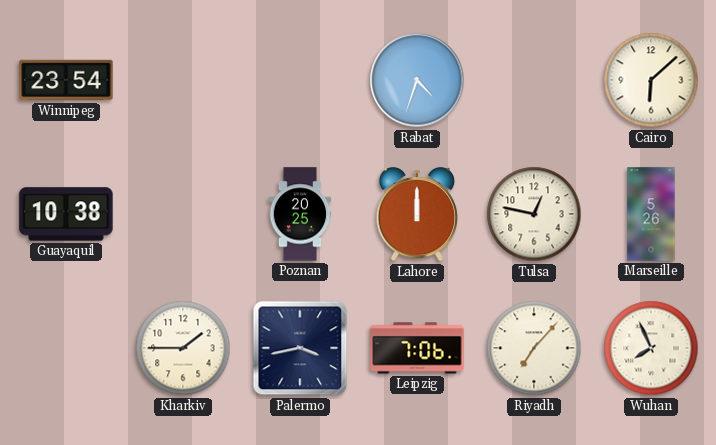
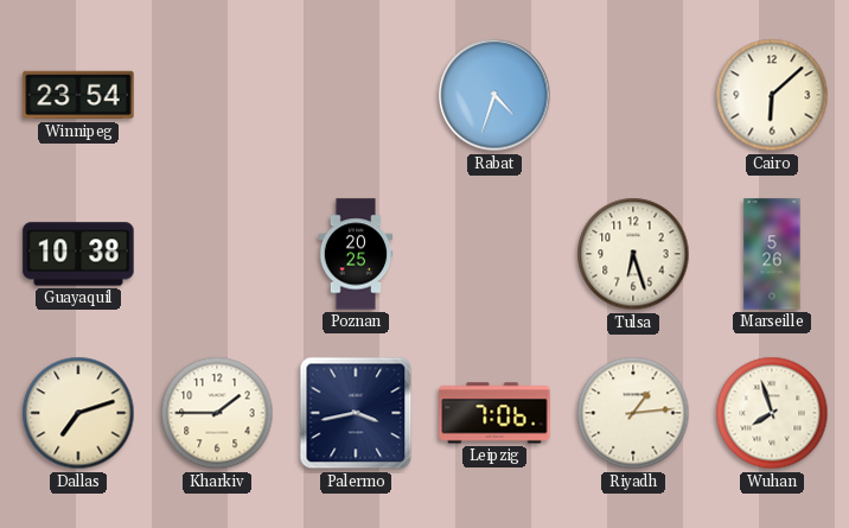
Lahore: 12:00 -> none (417, 215)
Tulsa: 12:47 -> 6:27 (633, 254)
Dallas: none -> 7:12 (78, 413)
Riyadh: 7:07 -> 1:14 (633, 413)
Wuhan: 7:56 -> 7:57 (772, 413)
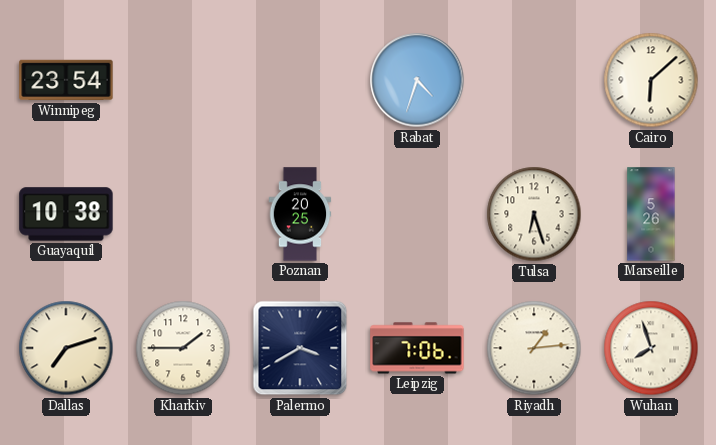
Palermo: 3:43 -> 3:40 (300, 348)
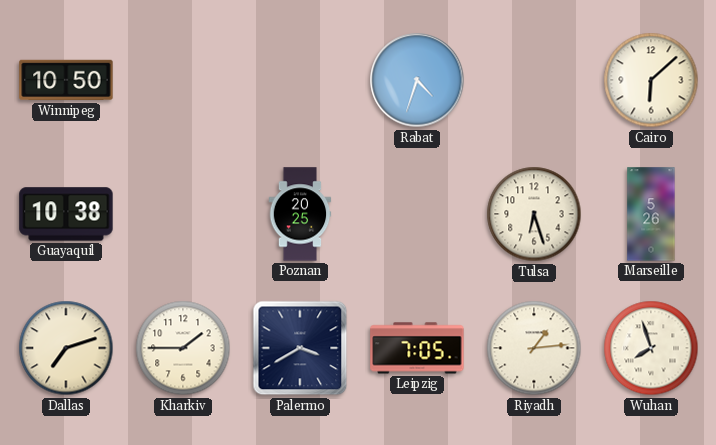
Winnipeg: 23:54 -> 10:50 (66, 80)
Leipzig: 7:06 -> 7:05 (417, 348)
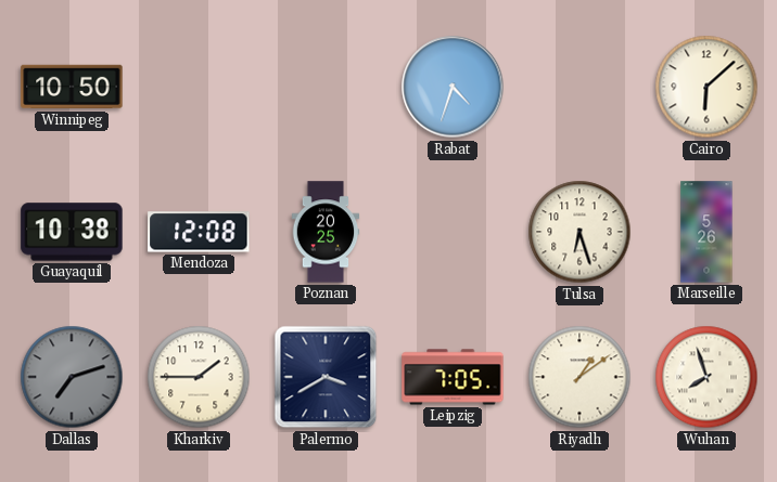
Mendoza: none -> 12:08 (199, 232)
Dallas dial: cream -> grey (72, 377)
Riyadh: 1:14 -> 1:09 (579, 377)
